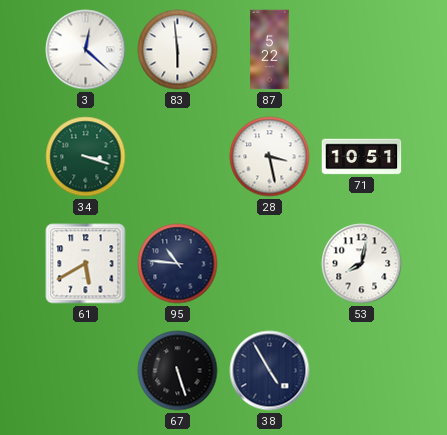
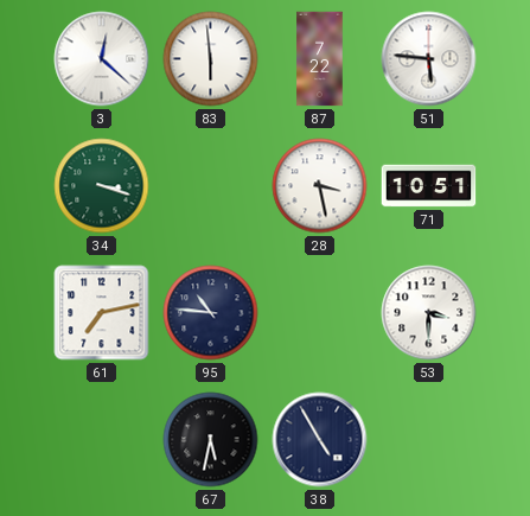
87: 5:22 -> 7:22 (320, 59)
51: none -> 5:46 (429, 59)
61: 5:40 -> 7:13 (102, 313)
53: 8:02 -> 3:30 (429, 313)
67: 5:27 -> 5:32 (211, 440)
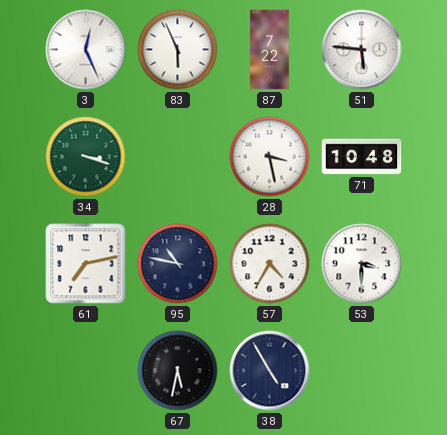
3: 12:22 -> 12:26 (86, 50)
83: 5:59 -> 5:56 (178, 50)
71: 10:51 -> 10:48 (362, 157)
95: 10:46 -> 10:47 (178, 264)
57: none -> 4:35 (270, 264)
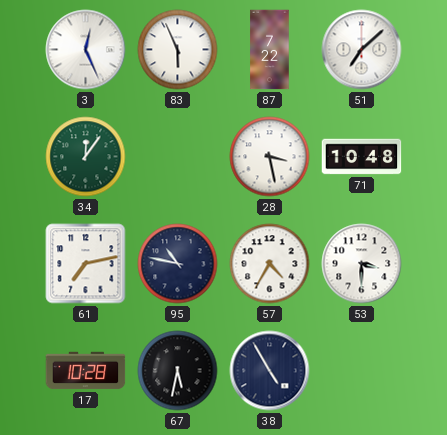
51: 5:46 -> 7:08 (362, 50)
34: 3:18 -> 12:06 (86, 157)
17: none -> 10:28 (86, 371)
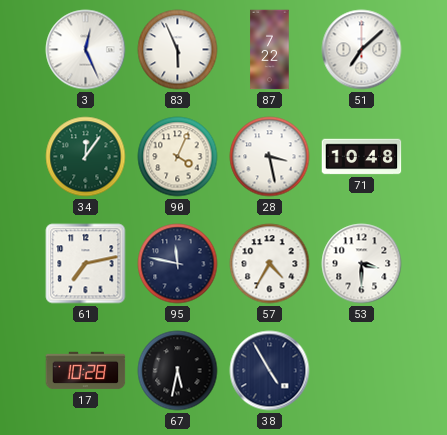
90: none -> 4:04 (178, 157)
95: 10:47 -> 11:47 (178, 264)
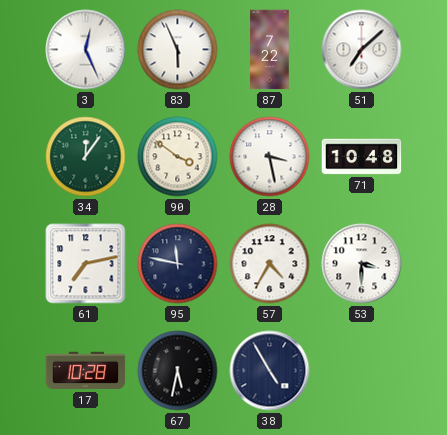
90: 4:04 -> 3:51 (178, 157)
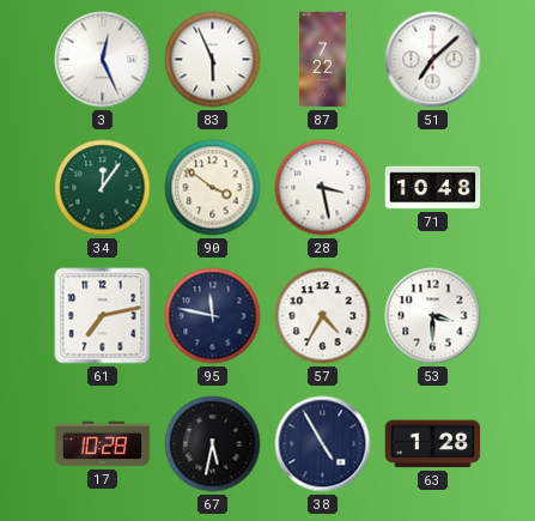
63: none -> 1:28 (433, 444)
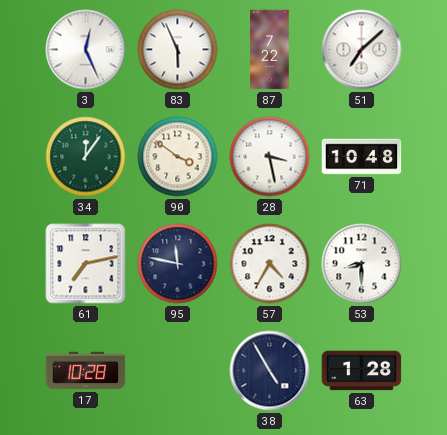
53: 3:30 -> 8:30 (362, 264)
67: 5:32 -> none (213, 444)
